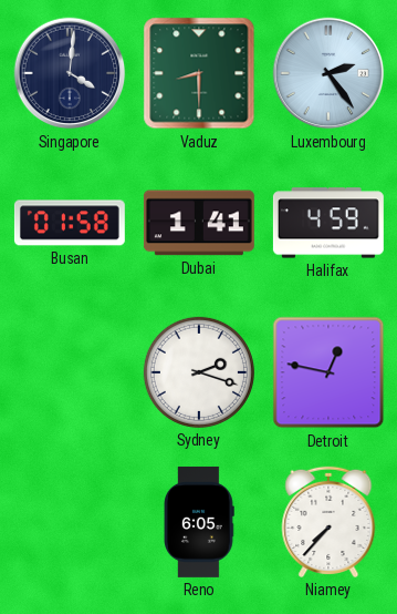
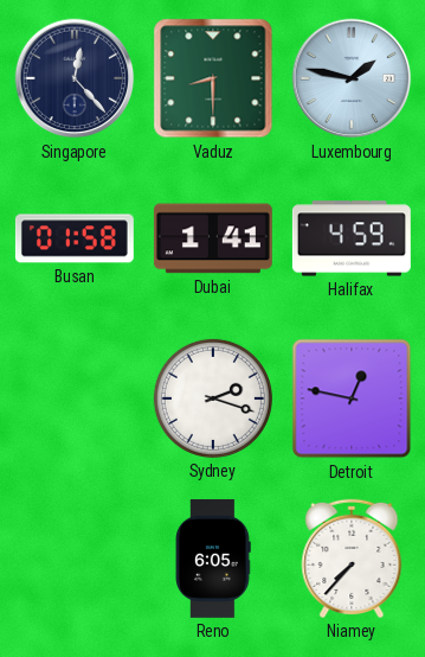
Singapore: 4:01 -> 12:23 (75, 78)
Luxembourg: 2:24 -> 1:47 (352, 78)
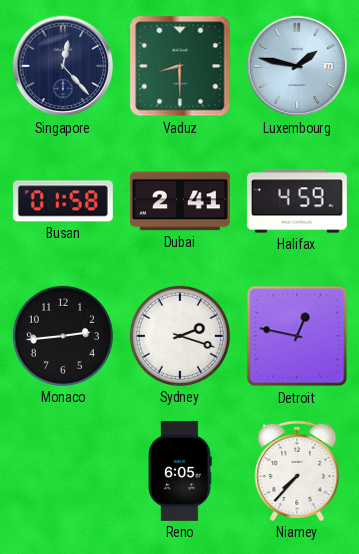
Dubai: 1:41 -> 2:41 (180, 201)
Monaco: none -> 2:44 (63, 336)
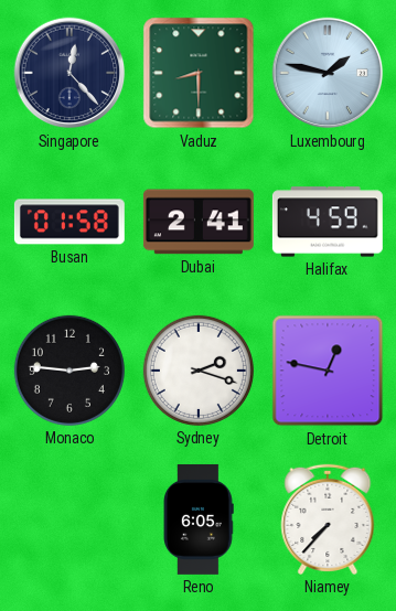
Monaco: 2:44 -> 2:46 (69, 371)
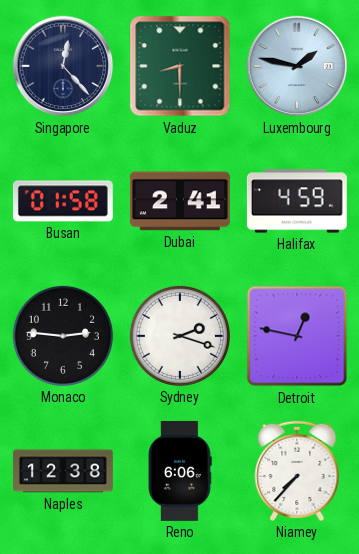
Naples: none -> 12:38 (63, 471)
Reno: 6:05 -> 6:06 (180, 471)
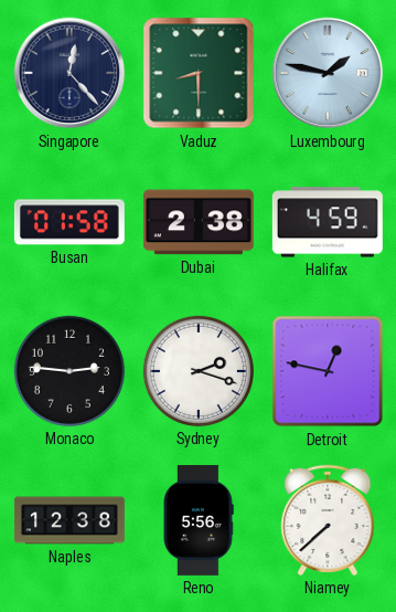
Dubai: 2:41 -> 2:38 (199, 222)
Reno: 6:06 -> 5:56 (199, 520)
Niamey: 7:37 -> 7:38 (328, 520)
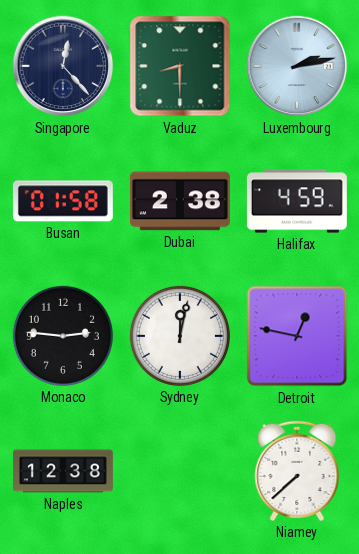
Luxembourg: 1:47 -> 2:13 (297, 66)
Sydney: 2:18 -> 12:02 (180, 336)
Reno: 5:56 -> none (199, 520)
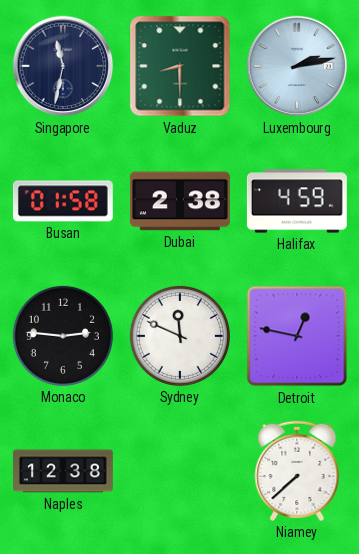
Singapore: 12:23 -> 11:32 (63, 66)
Sydney: 12:02 -> 11:49 (180, 336)
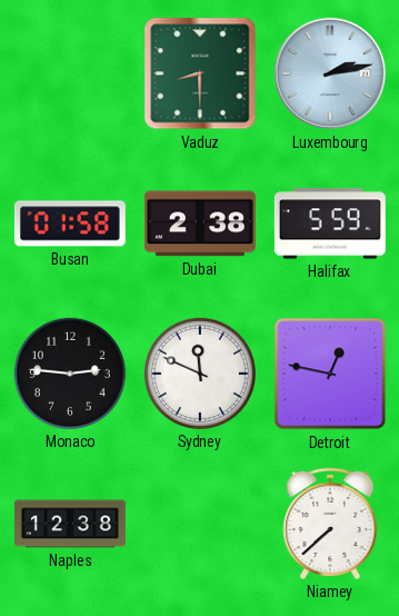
Singapore: 11:32 -> none (63, 66)
Halifax: 4:59 -> 5:59 (330, 223)
